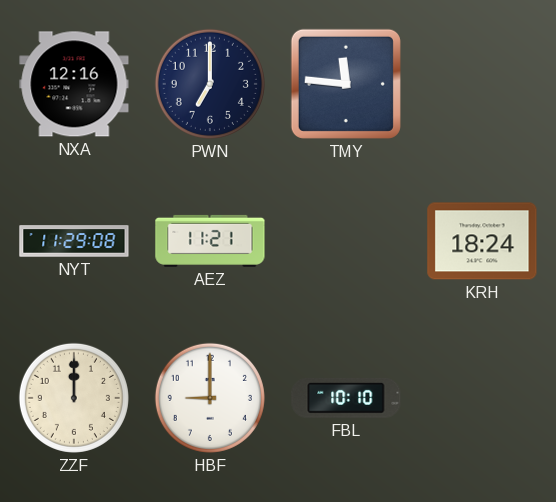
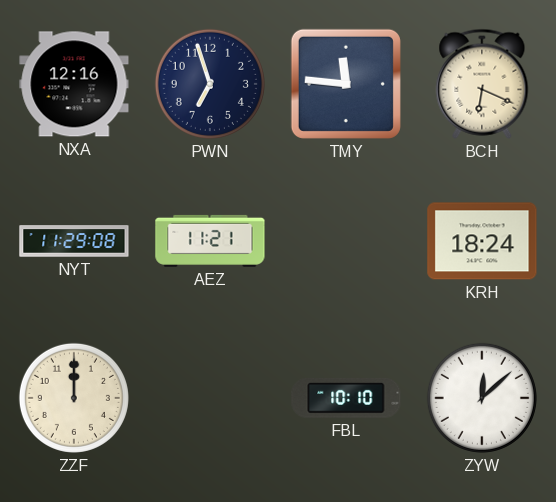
PWN: 7:00 -> 6:57 (210, 84)
BCH: none -> 6:19 (482, 84)
HBF: 9:00 -> none (210, 398)
ZYW: none -> 12:08 (482, 398)
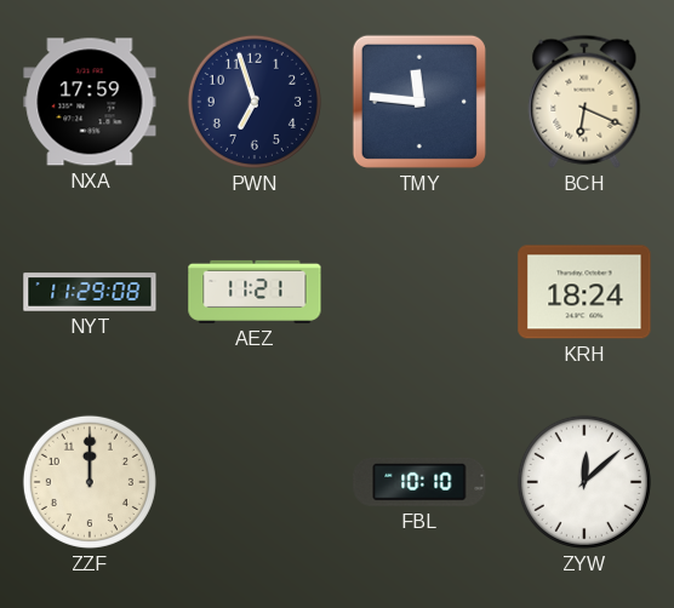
NXA: 12:16 -> 17:59 (90, 102)
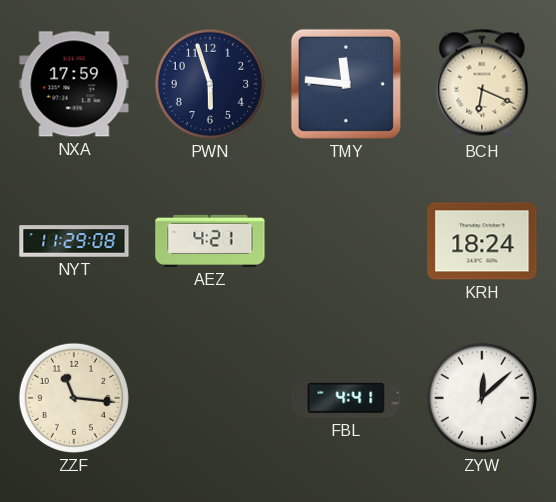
PWN: 6:57 -> 5:57 (210, 84)
AEZ: 11:21 -> 4:21 (210, 241)
ZZF: 12:00 -> 11:16 (74, 398)
FBL: 10:10 -> 4:41 (346, 398)
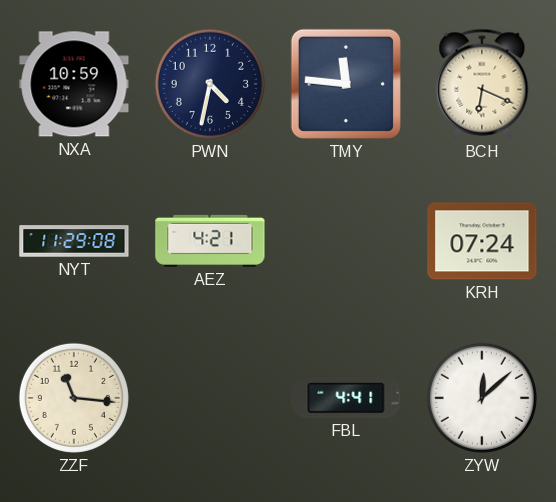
NXA: 17:59 -> 10:59 (74, 84)
PWN: 5:57 -> 4:32 (210, 84)
KRH: 18:24 -> 07:24 (482, 241)
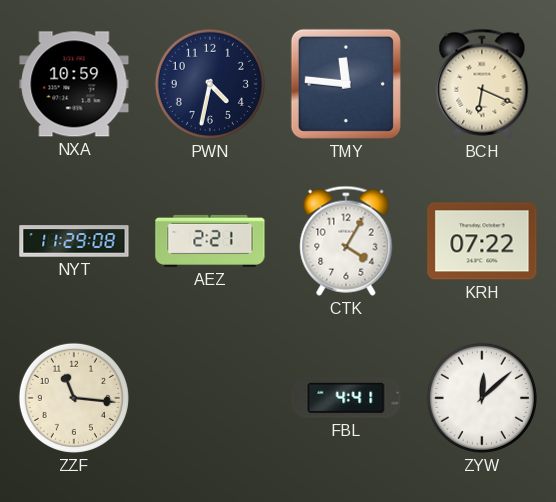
AEZ: 4:21 -> 2:21 (210, 241)
CTK: none -> 4:05 (346, 241)
KRH: 07:24 -> 07:22 (482, 241)
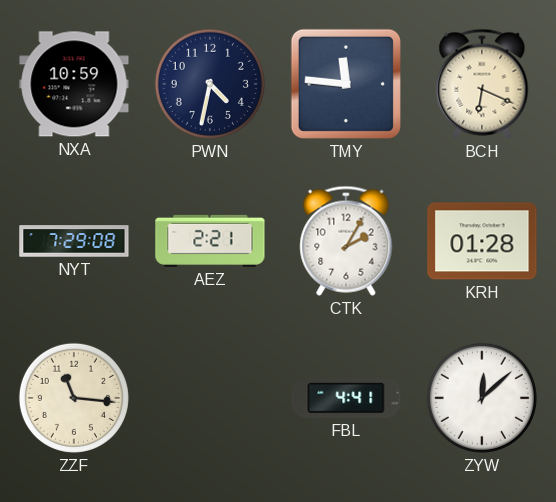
NYT: 11:29 -> 7:29 (74, 241)
CTK: 4:05 -> 2:05 (346, 241)
KRH: 07:22 -> 01:28 (482, 241)
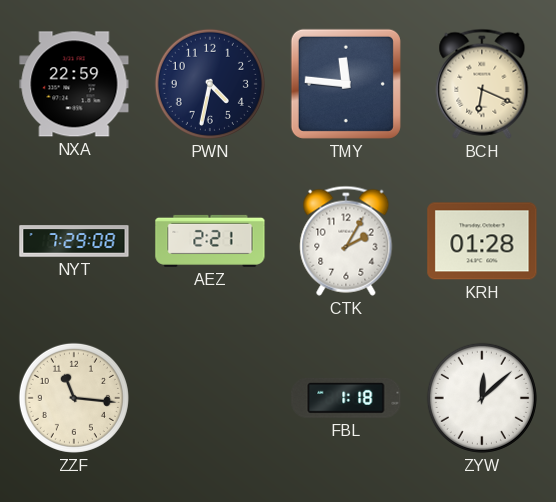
NXA: 10:59 -> 22:59 (74, 84)
FBL: 4:41 -> 1:18 (346, 398)
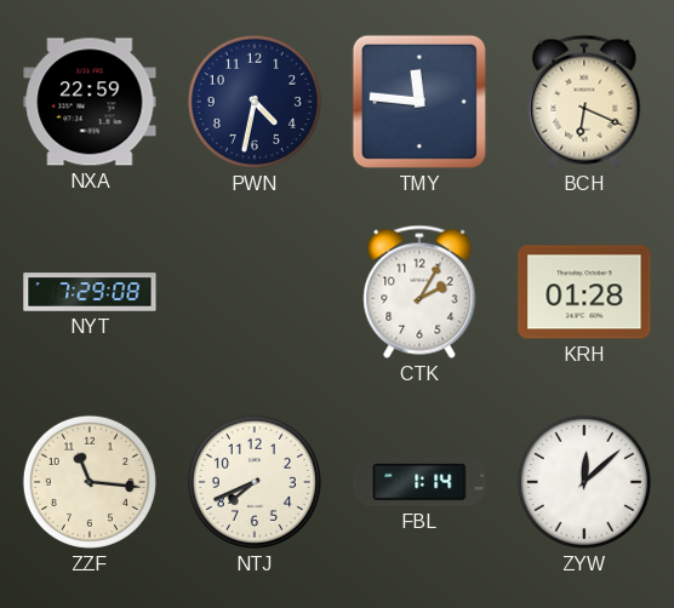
AEZ: 2:21 -> none (210, 241)
NTJ: none -> 7:41 (255, 482)
FBL: 1:18 -> 1:14 (419, 482)
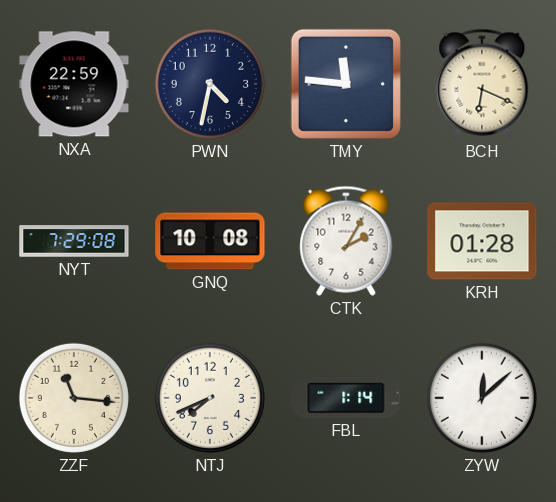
GNQ: none -> 10:08 (210, 241)
